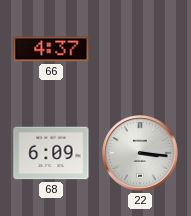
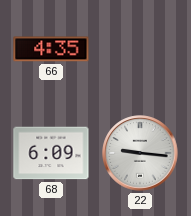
66: 4:37 -> 4:35 (51, 49)
22: 3:16 -> 9:16 (140, 153)
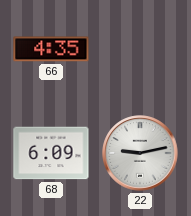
22: 9:16 -> 9:13 (140, 153)
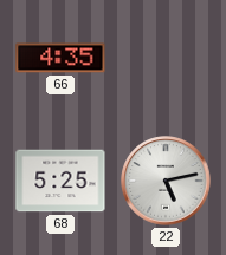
68: 6:09 -> 5:25 (60, 181)
22: 9:13 -> 5:13 (166, 181)
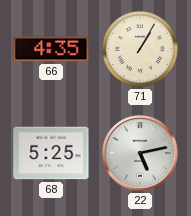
71: none -> 1:05 (140, 49)
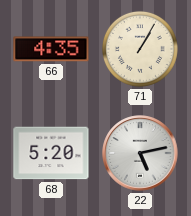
68: 5:25 -> 5:20 (51, 153)
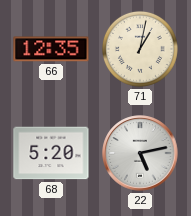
66: 4:35 -> 12:35 (51, 49)
71: 1:05 -> 1:02 (140, 49)
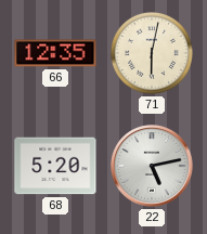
71: 1:02 -> 6:02 (152, 53)
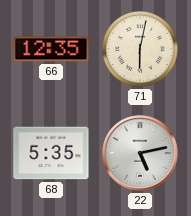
68: 5:20 -> 5:35 (51, 153)
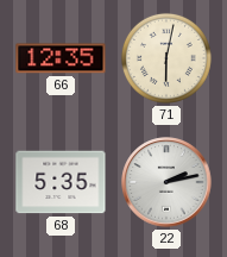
22: 5:13 -> 2:13 (166, 182)
